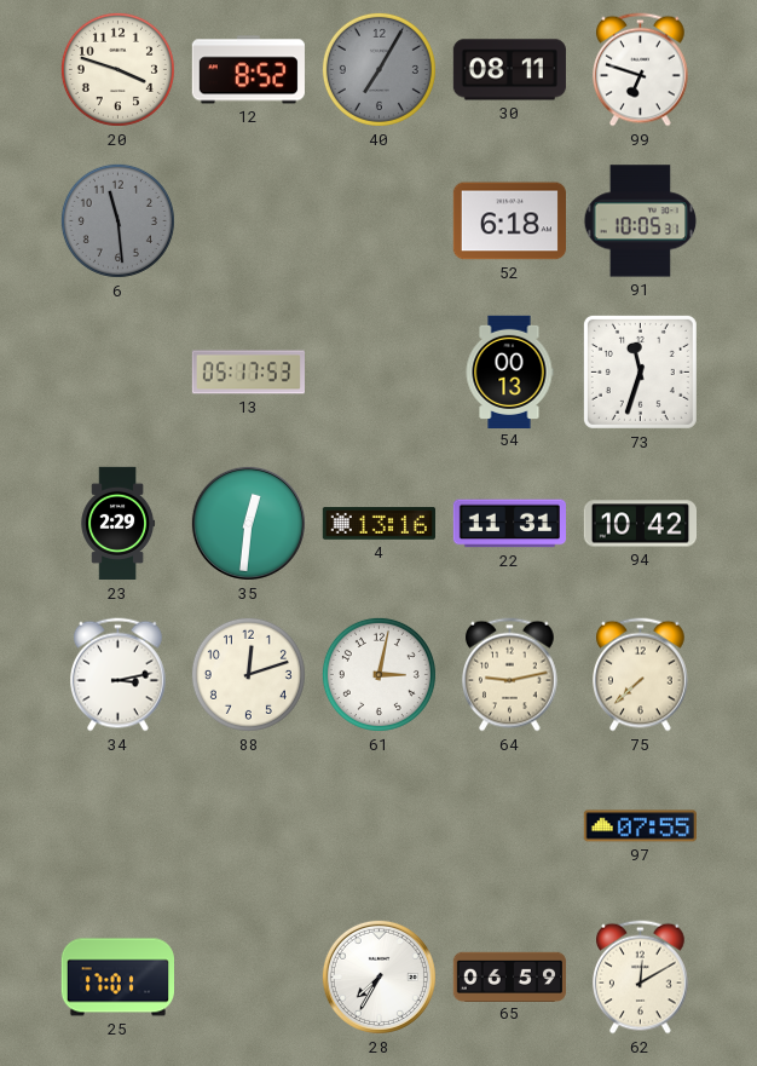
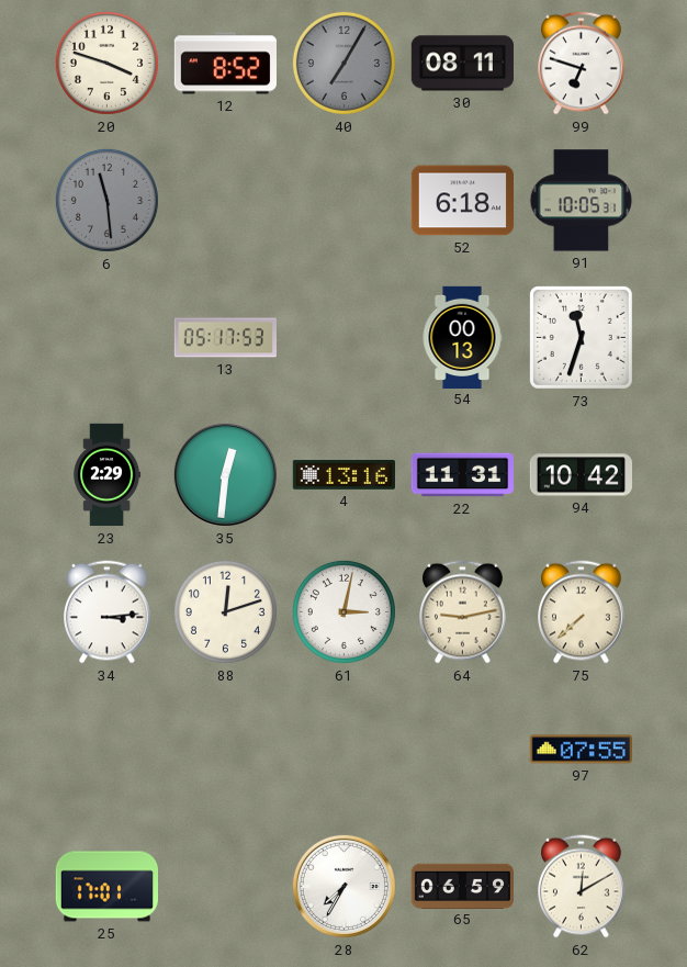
34: 3:13 -> 3:14 (108, 612)
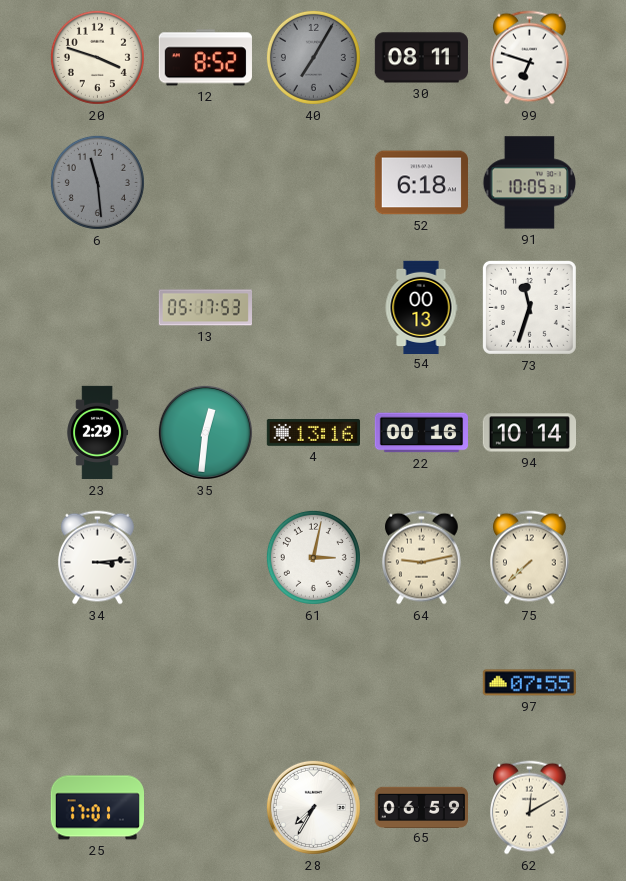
22: 11:31 -> 00:16 (421, 433)
94: 10:42 -> 10:14 (529, 433)
88: 12:12 -> none (225, 611)
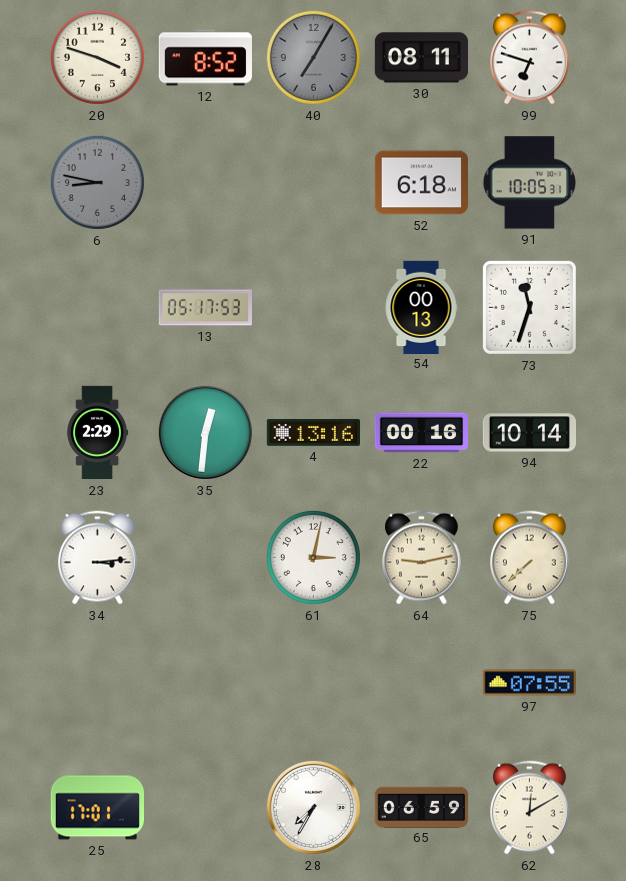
6: 11:29 -> 8:47 (97, 182)
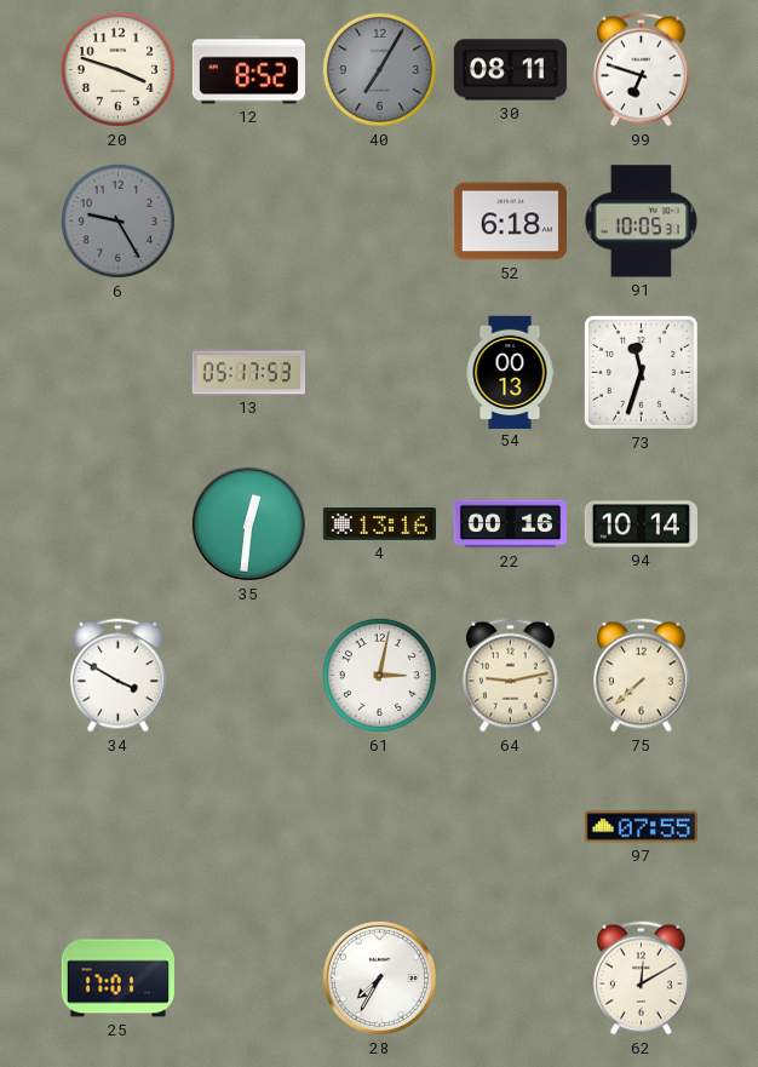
6: 8:47 -> 9:25 (117, 220)
23: 2:29 -> none (98, 433)
34: 3:14 -> 3:50 (119, 676)
65: 06:59 -> none (421, 807)
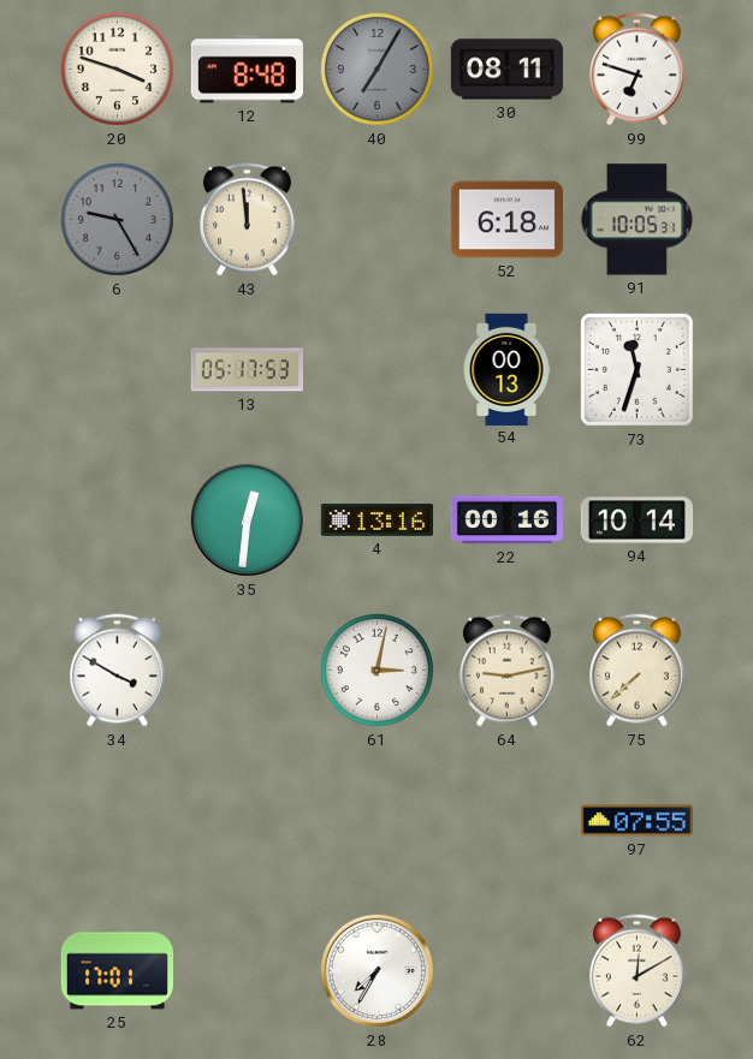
12: 8:52 -> 8:48 (247, 70)
43: none -> 11:59 (248, 220)
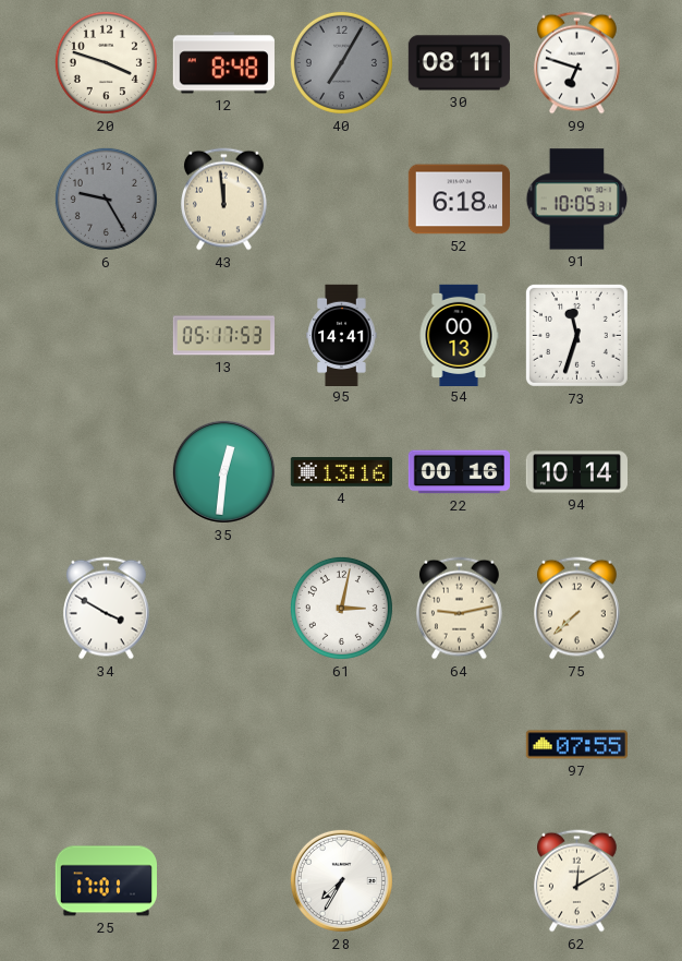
95: none -> 14:41 (342, 335)
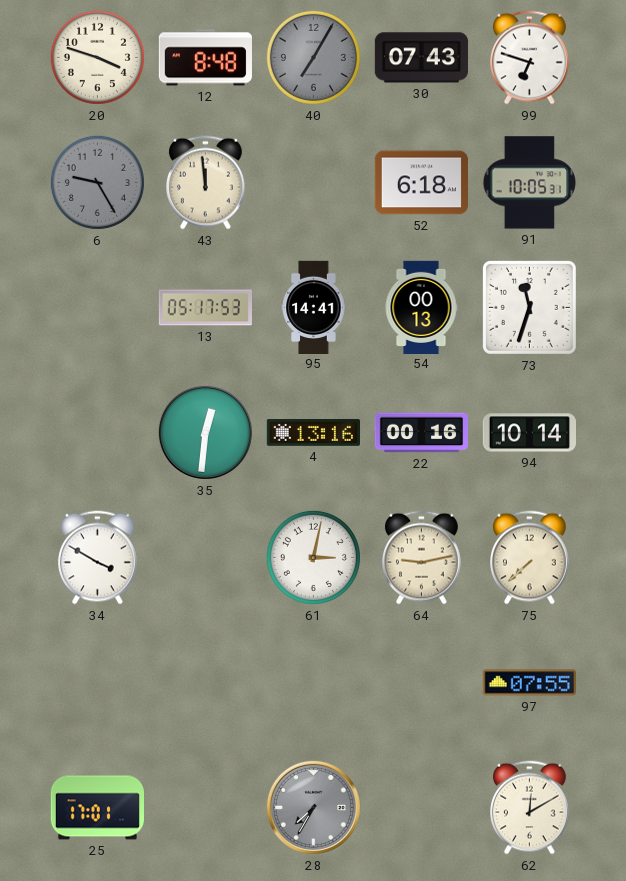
30: 08:11 -> 07:43 (421, 58)
28 dial: white -> grey (313, 807)
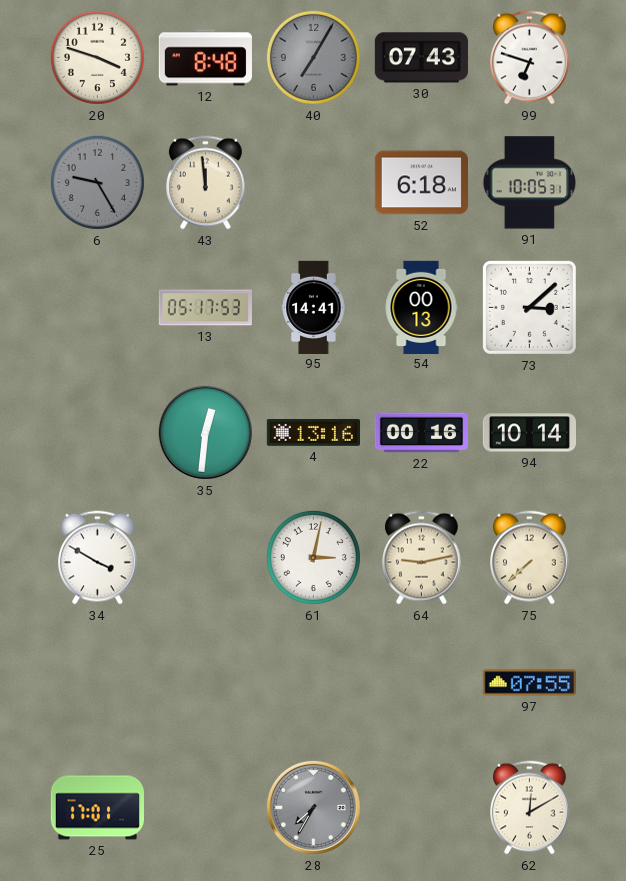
73: 11:33 -> 3:08 (529, 307)
